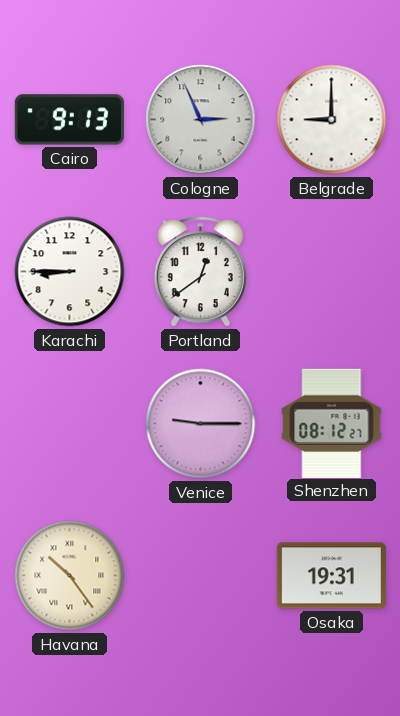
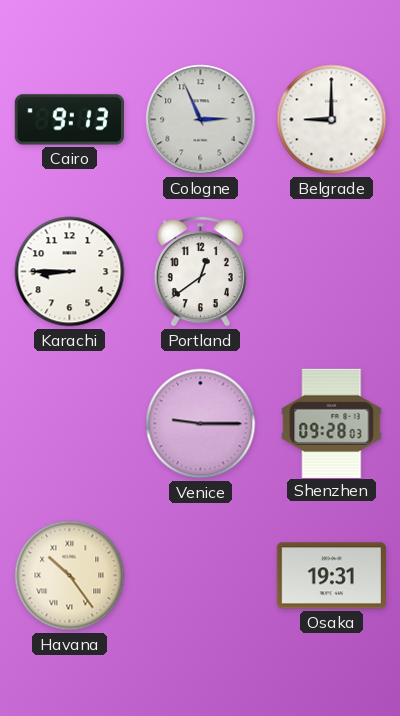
Shenzhen: 08:12 -> 09:28 (332, 423)
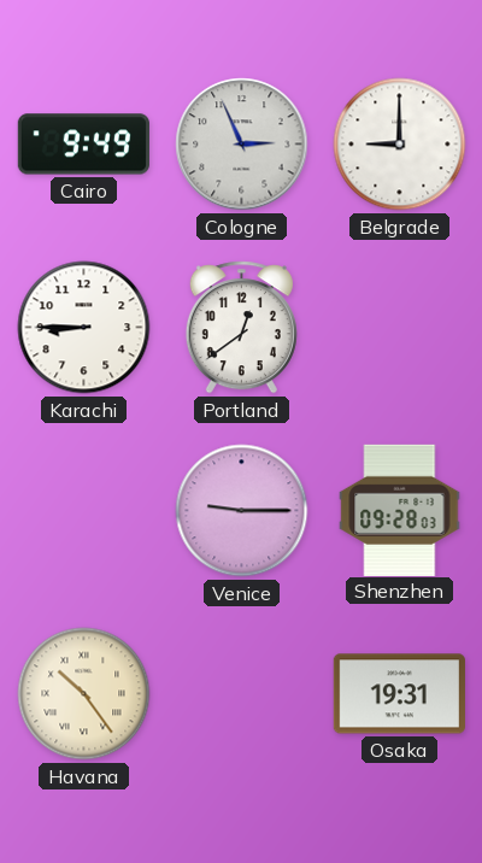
Cairo: 9:13 -> 9:49 (83, 145)
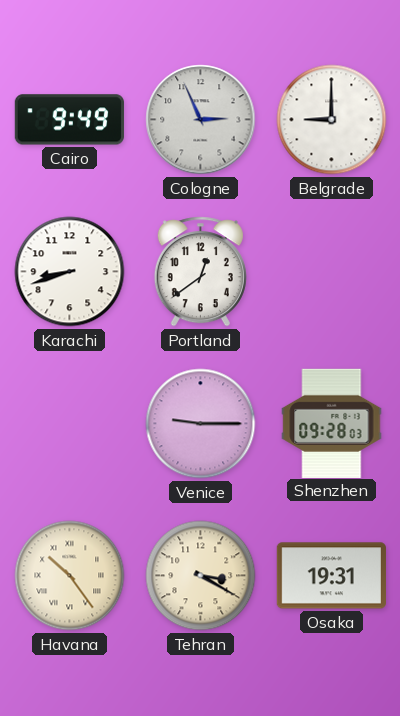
Karachi: 8:45 -> 8:42 (70, 272)
Tehran: none -> 3:20 (201, 576)
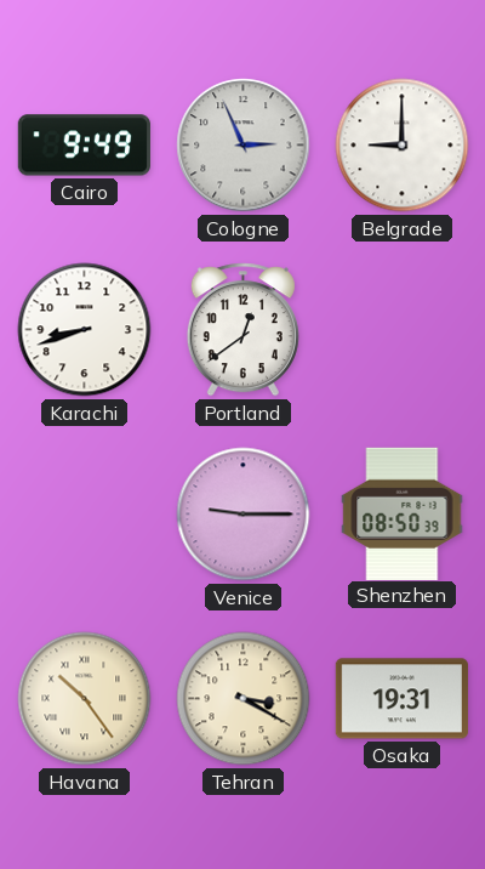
Shenzhen: 09:28 -> 08:50 (403, 513)
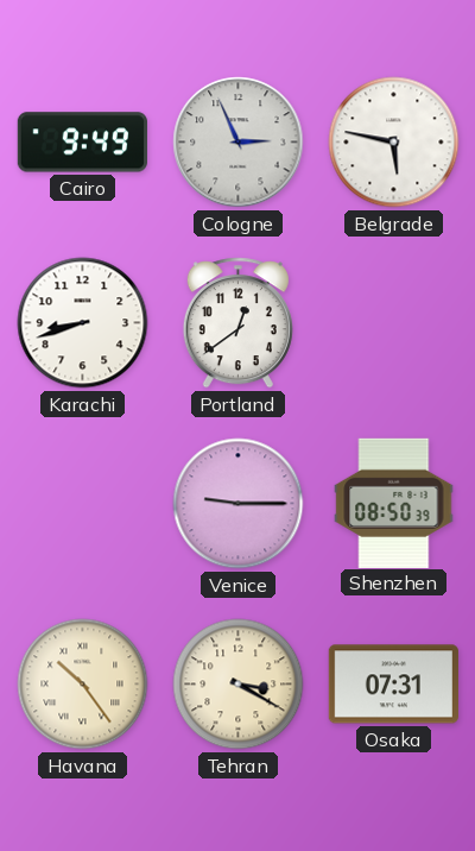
Belgrade: 9:00 -> 5:47 (394, 143)
Osaka: 19:31 -> 07:31 (393, 685)
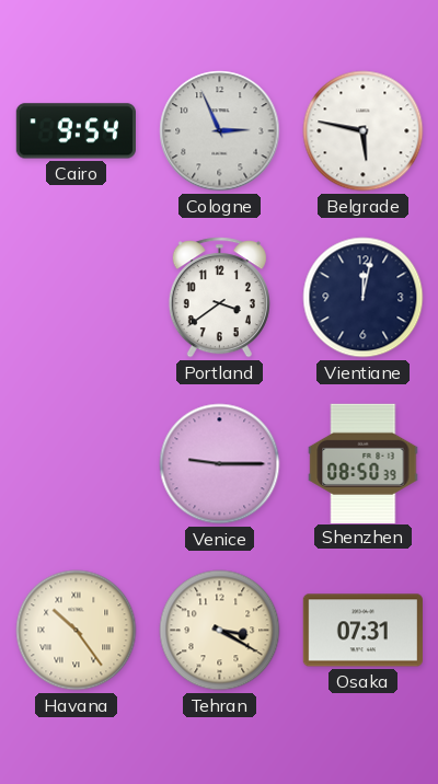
Cairo: 9:49 -> 9:54 (76, 131)
Karachi: 8:42 -> none (83, 323)
Portland: 12:39 -> 3:39 (219, 298)
Vientiane: none -> 12:02 (364, 298)
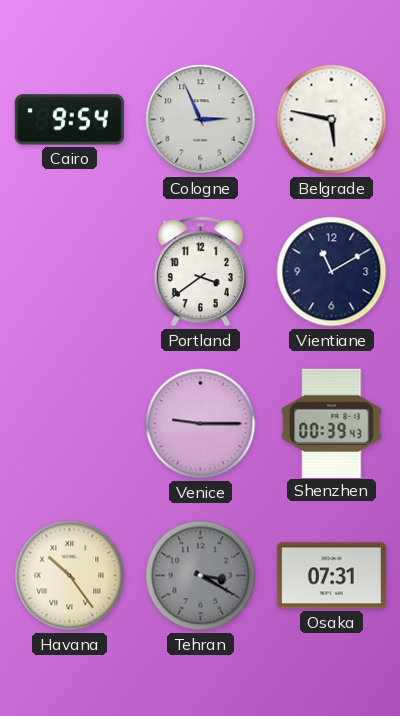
Vientiane: 12:02 -> 11:10 (332, 272)
Shenzhen: 08:50 -> 00:39 (332, 423)
Tehran dial: cream -> grey (201, 576)
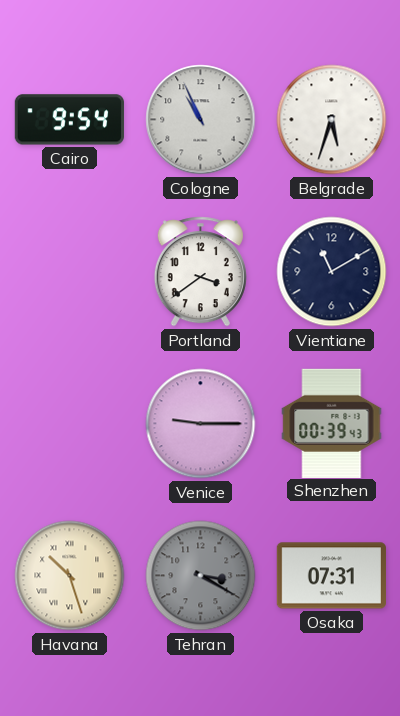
Cologne: 2:56 -> 10:56 (201, 120)
Belgrade: 5:47 -> 5:33 (332, 120)
Havana: 10:24 -> 10:27 (70, 576)
